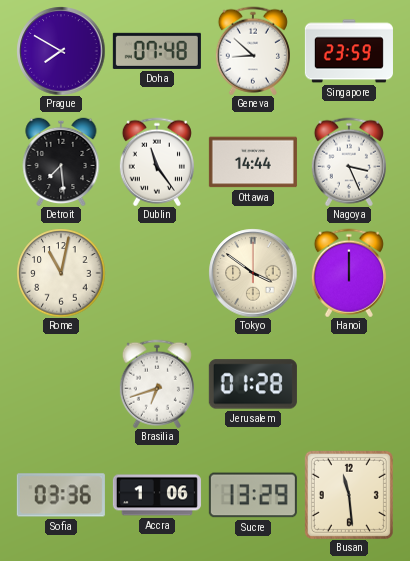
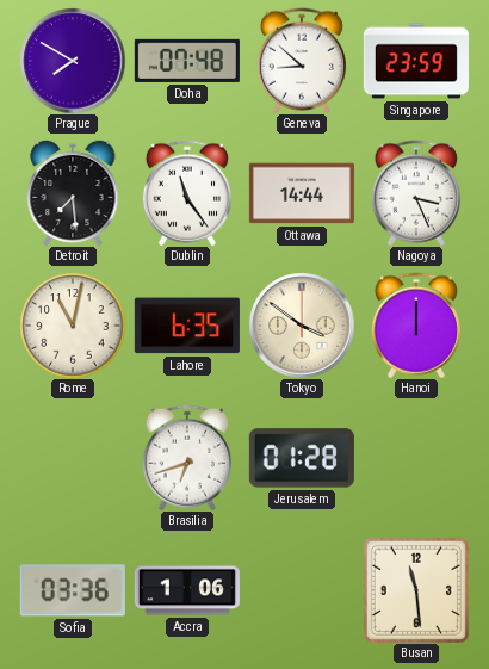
Lahore: none -> 6:35 (187, 326)
Sucre: 13:29 -> none (253, 495)
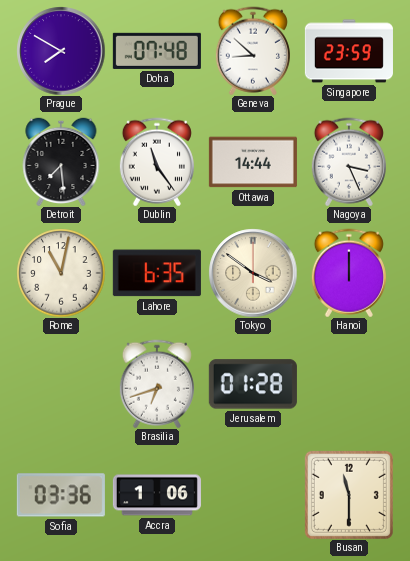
Busan: 11:29 -> 11:30 (349, 495)
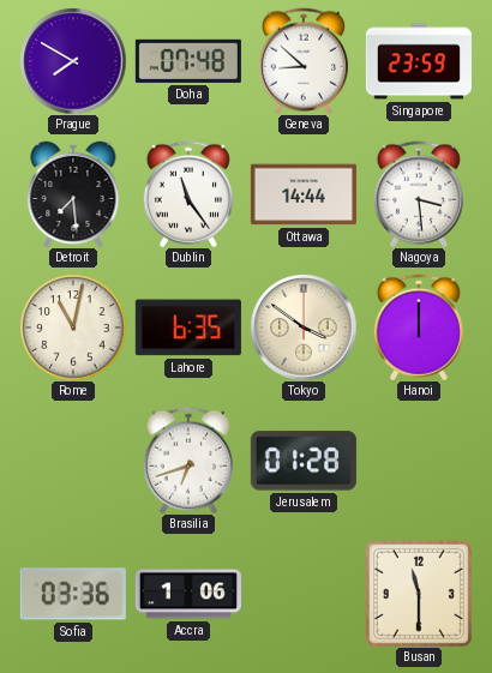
Nagoya: 3:26 -> 3:29 (419, 194)
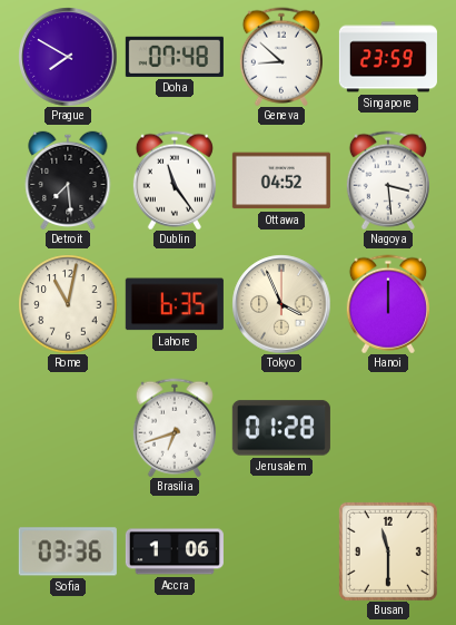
Ottawa: 14:44 -> 04:52 (281, 180)
Tokyo: 3:51 -> 3:56 (281, 304)
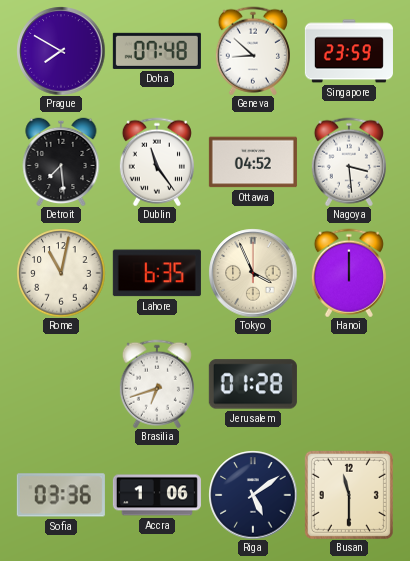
Riga: none -> 5:09 (253, 495)
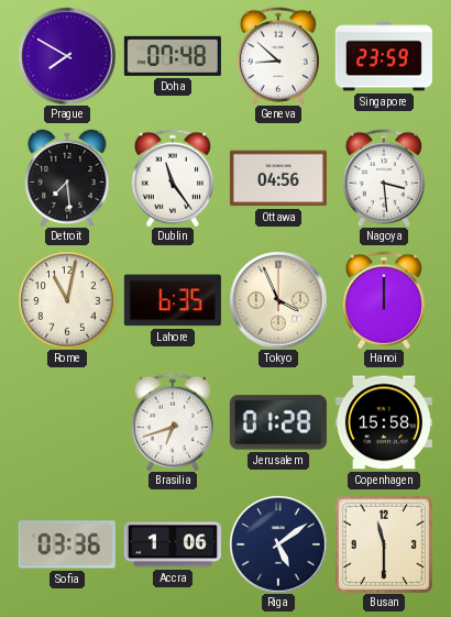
Ottawa: 04:52 -> 04:56 (278, 178)
Copenhagen: none -> 15:58 (384, 422)
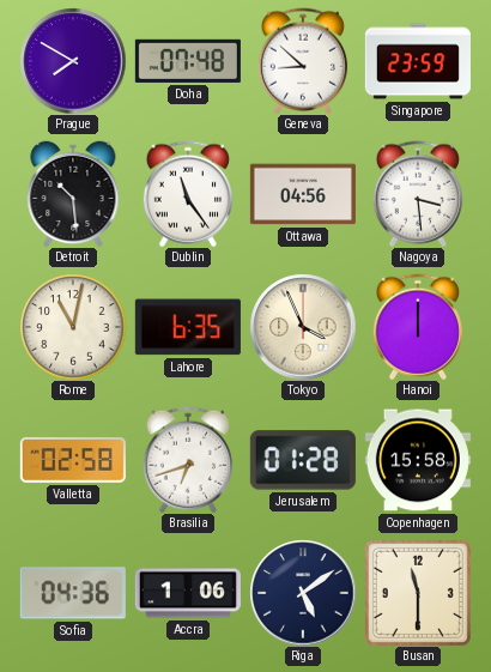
Detroit: 7:29 -> 10:29 (73, 194)
Valletta: none -> 02:58 (73, 461)
Sofia: 03:36 -> 04:36 (73, 593)
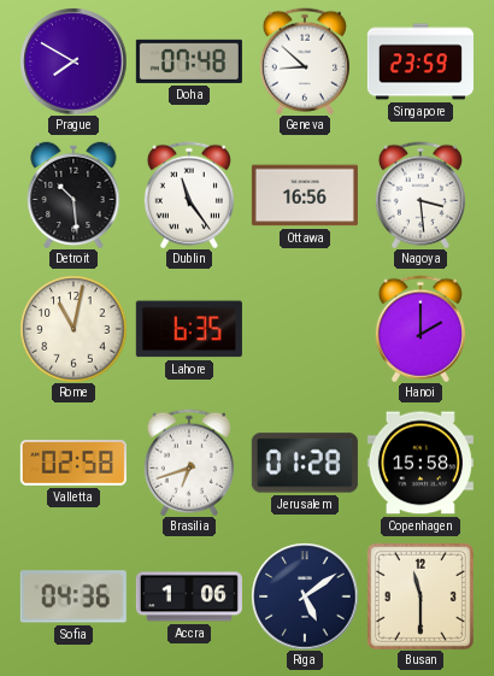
Ottawa: 04:56 -> 16:56 (305, 195)
Tokyo: 3:56 -> none (303, 327)
Hanoi: 12:00 -> 2:00 (421, 329)
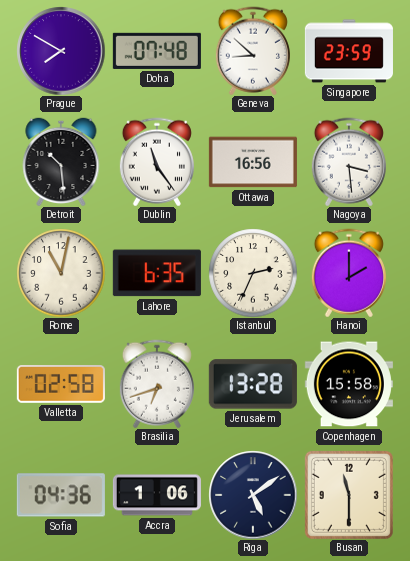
Istanbul: none -> 2:34 (253, 273)
Jerusalem: 01:28 -> 13:28 (253, 384)
